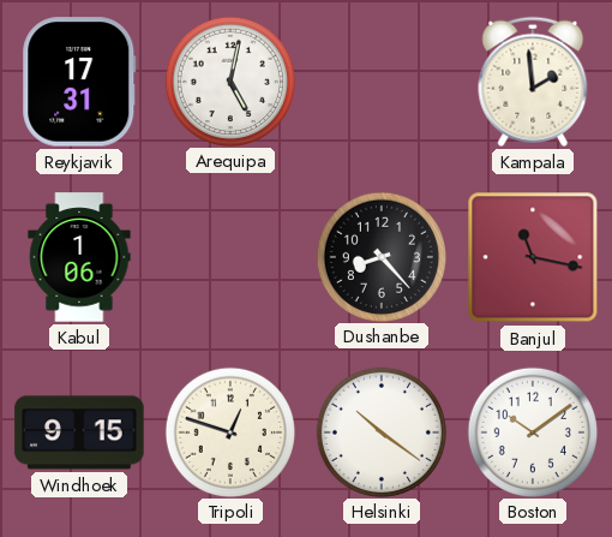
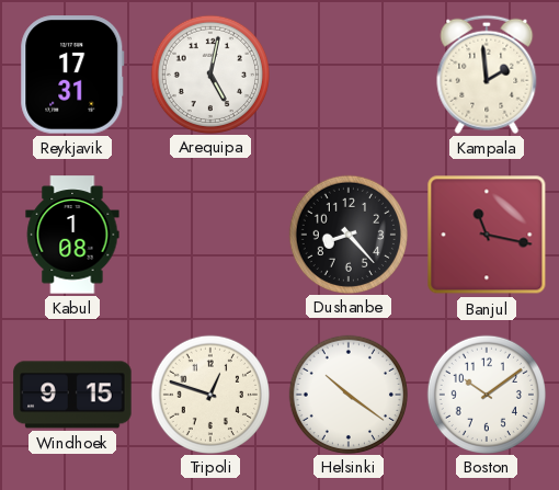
Kabul: 1:06 -> 1:08 (72, 235)
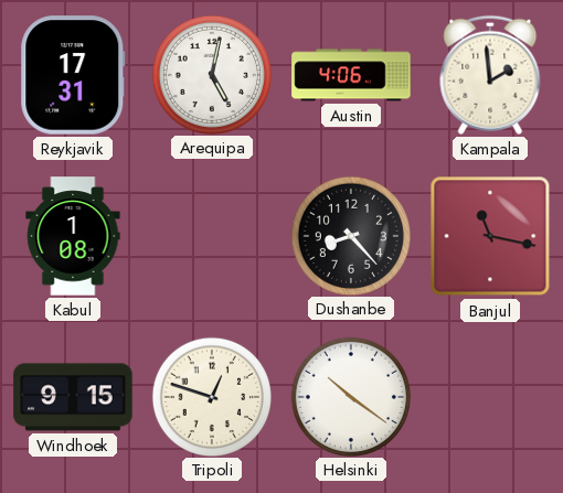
Austin: none -> 4:06 (351, 75)
Boston: 10:09 -> none (486, 394)
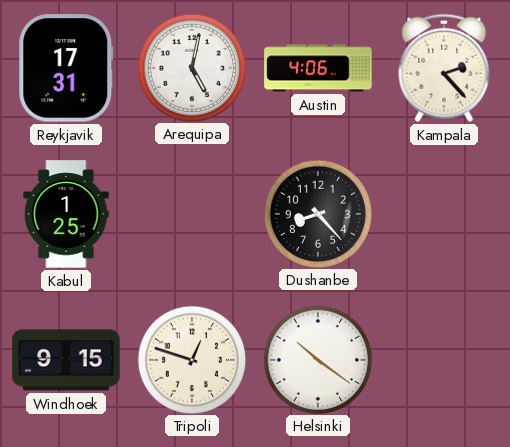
Kampala: 1:59 -> 2:23 (444, 68)
Kabul: 1:08 -> 1:25 (66, 214)
Banjul: 11:17 -> none (490, 236)
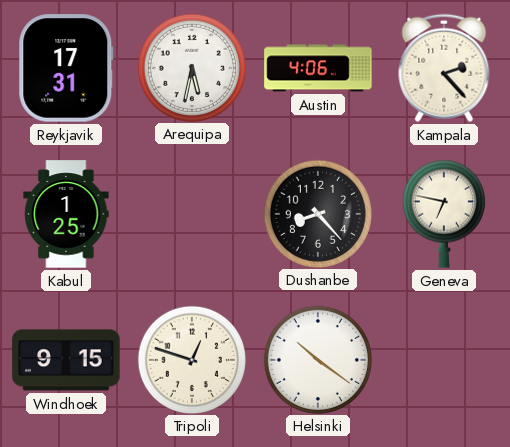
Arequipa: 5:02 -> 5:32 (191, 67)
Geneva: none -> 6:47 (444, 214)
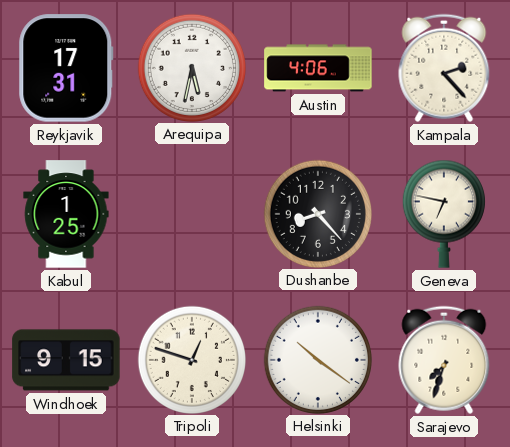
Sarajevo: none -> 7:33 (444, 360)
